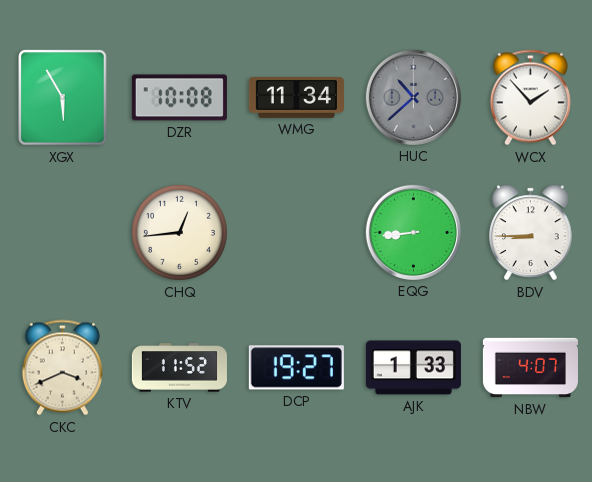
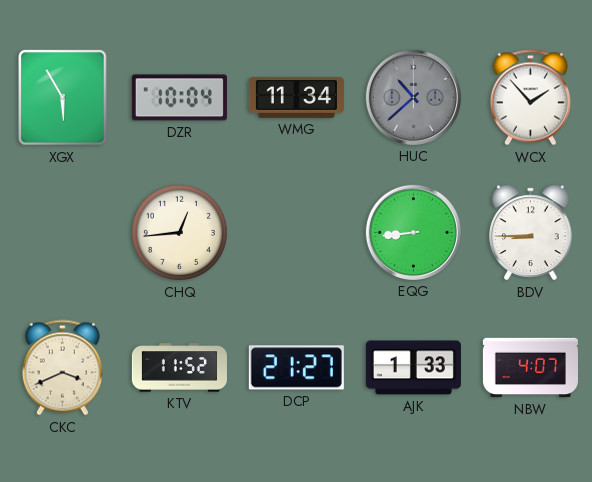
DZR: 10:08 -> 10:04 (179, 98)
DCP: 19:27 -> 21:27 (296, 368)
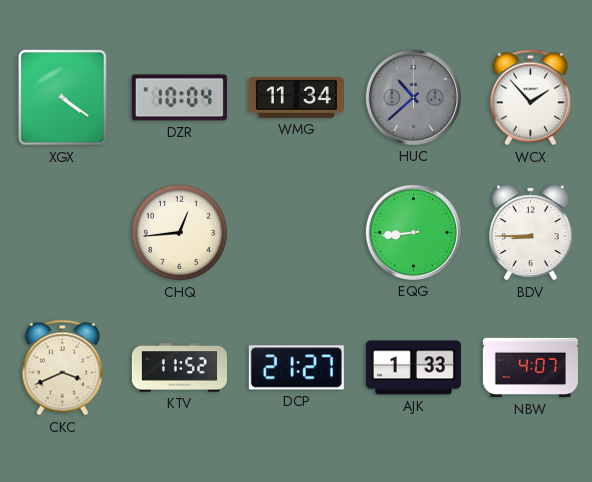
XGX: 5:55 -> 4:21 (63, 98)
